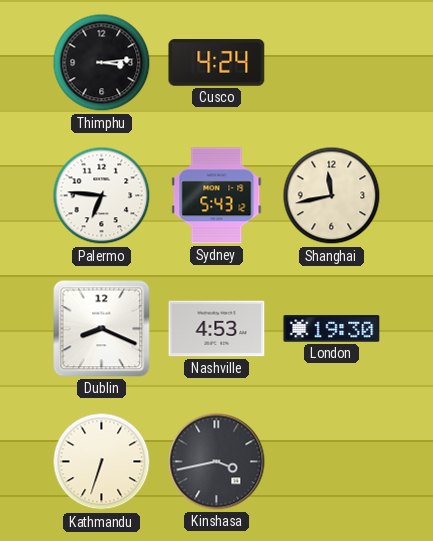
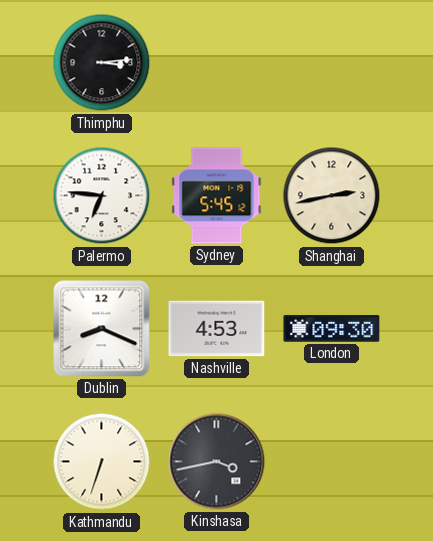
Cusco: 4:24 -> none (217, 63)
Sydney: 5:43 -> 5:45 (217, 196)
Shanghai: 11:43 -> 2:43 (332, 196)
London: 19:30 -> 09:30 (332, 329)
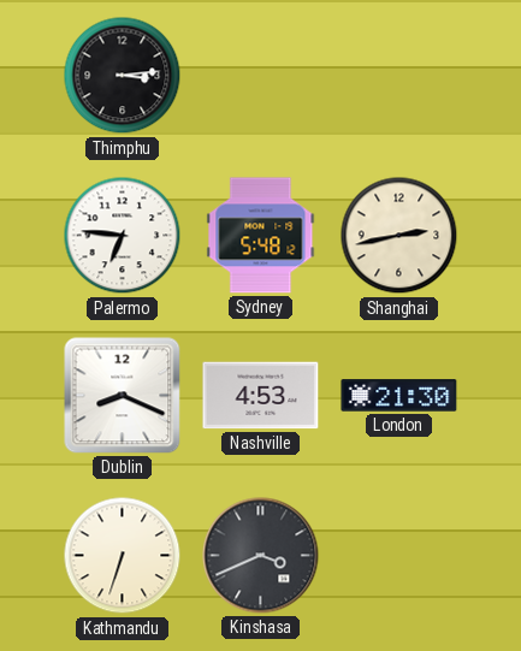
Sydney: 5:45 -> 5:48 (261, 236)
London: 09:30 -> 21:30 (399, 396)
Kinshasa: 3:43 -> 3:41 (261, 556)
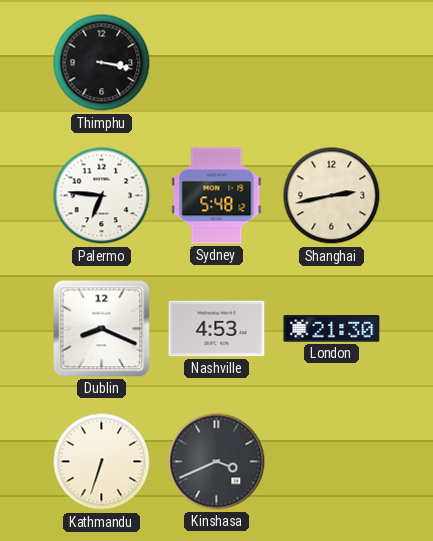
Thimphu: 3:14 -> 3:17 (102, 63)
